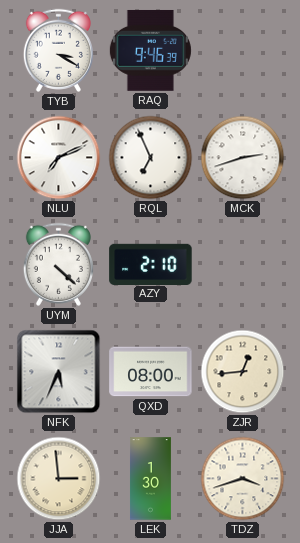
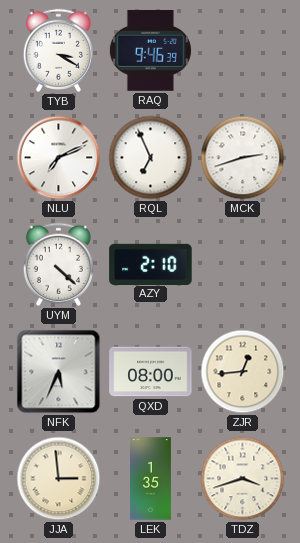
LEK: 1:30 -> 1:35 (150, 479)
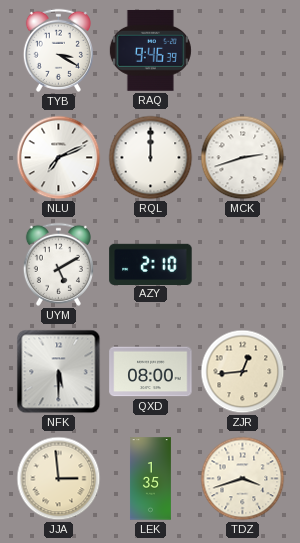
RQL: 6:56 -> 12:00 (151, 158)
UYM: 4:22 -> 5:10 (58, 264)
NFK: 5:34 -> 5:30 (59, 372)
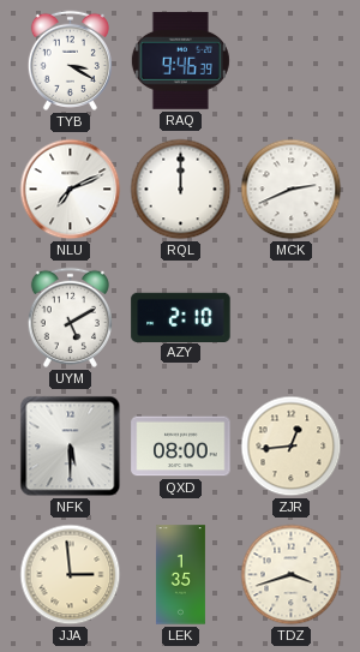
MCK: 2:42 -> 2:41 (292, 190)
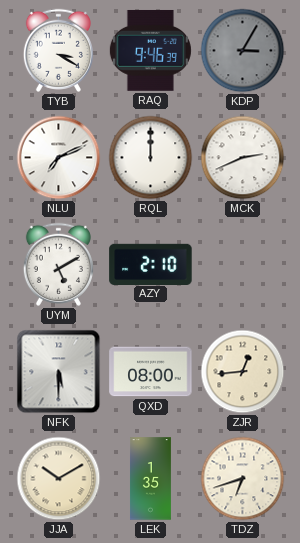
KDP: none -> 3:05 (243, 51)
JJA: 2:59 -> 10:10 (59, 479)
TDZ: 3:42 -> 6:42 (243, 479)
